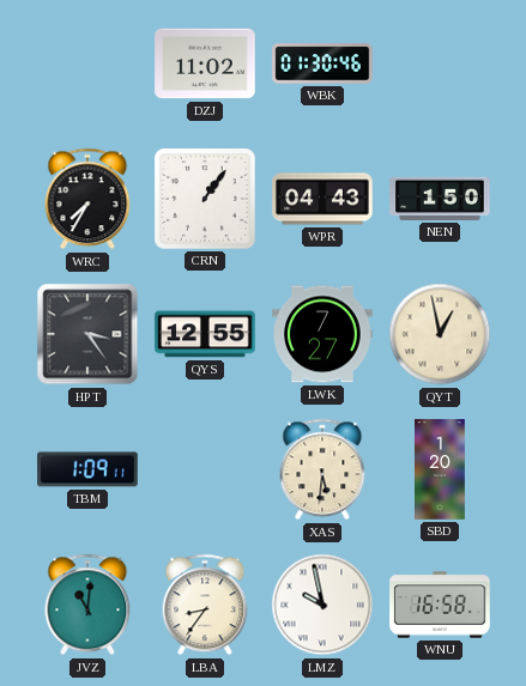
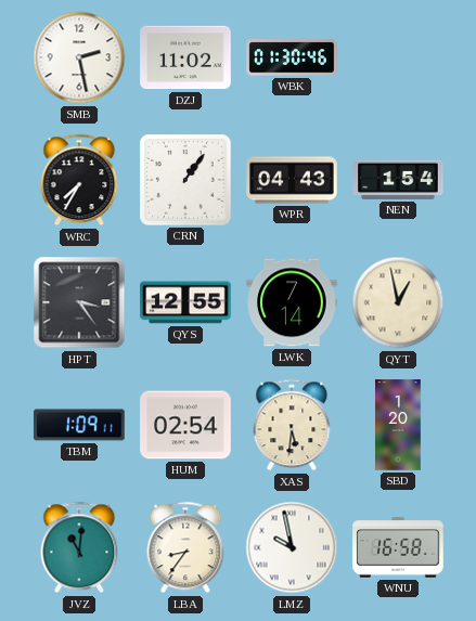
SMB: none -> 2:28 (79, 57)
NEN: 1:50 -> 1:54 (398, 180)
LWK: 7:27 -> 7:14 (292, 302)
HUM: none -> 02:54 (185, 425)
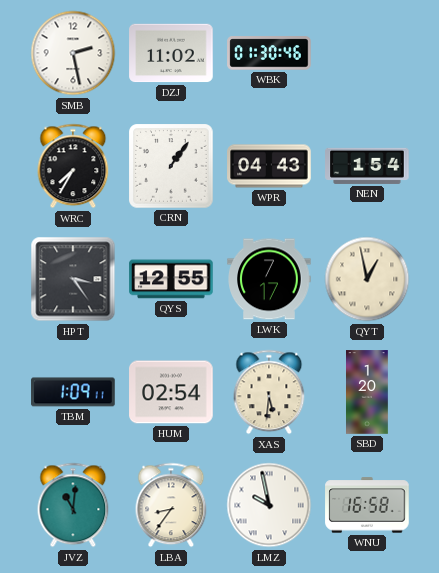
LWK: 7:14 -> 7:17 (269, 279)
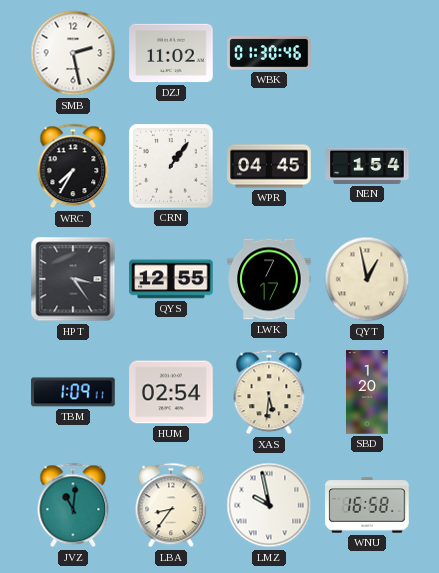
WPR: 04:43 -> 04:45 (269, 166)
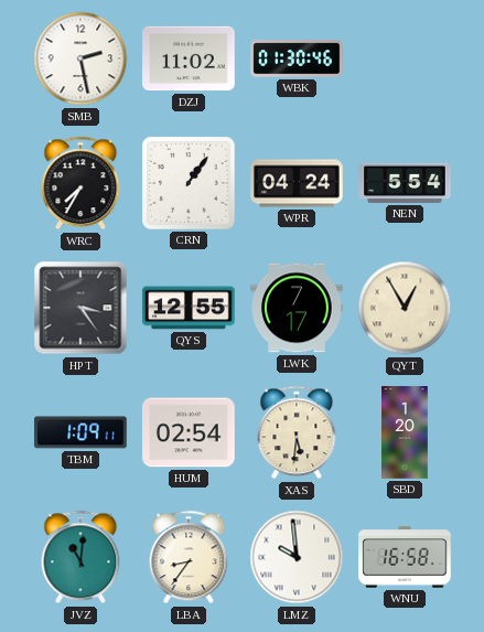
WPR: 04:45 -> 04:24 (297, 183)
NEN: 1:54 -> 5:54 (405, 183)
QYT: 12:58 -> 12:55 (405, 308)
LMZ: 9:58 -> 9:59 (297, 557)
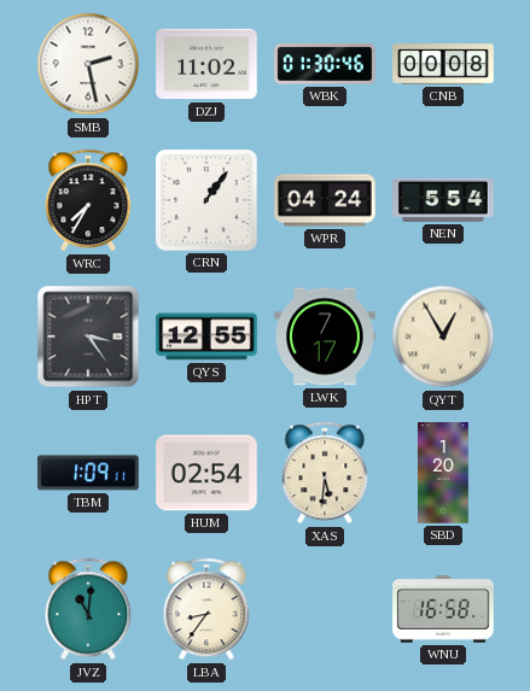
CNB: none -> 00:08 (443, 64)
LMZ: 9:59 -> none (297, 557)
